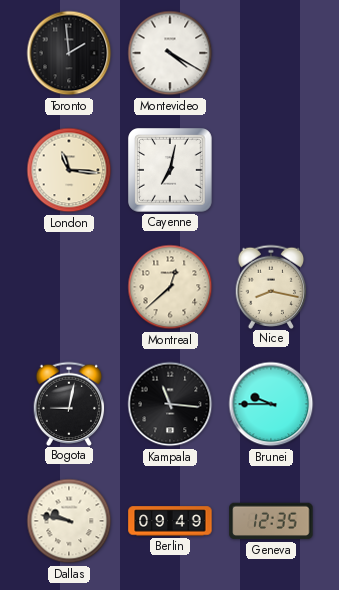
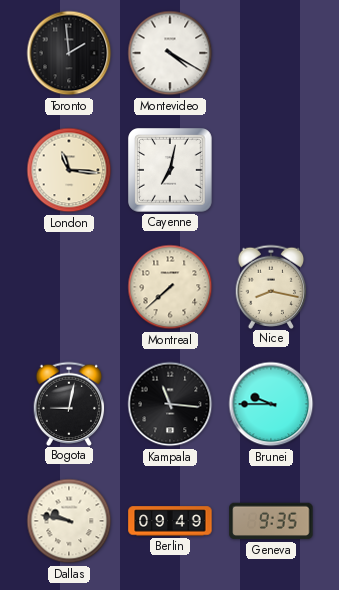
Montreal: 12:38 -> 7:38 (170, 287)
Geneva: 12:35 -> 9:35 (271, 521)
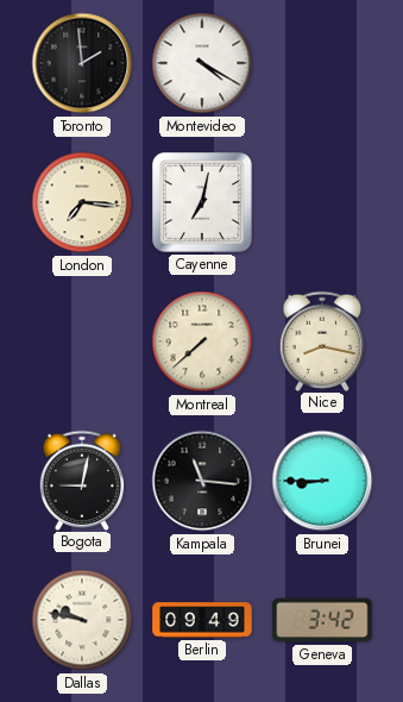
London: 11:16 -> 7:16 (82, 202)
Brunei: 9:45 -> 8:45 (322, 481)
Geneva: 9:35 -> 3:42 (322, 620)
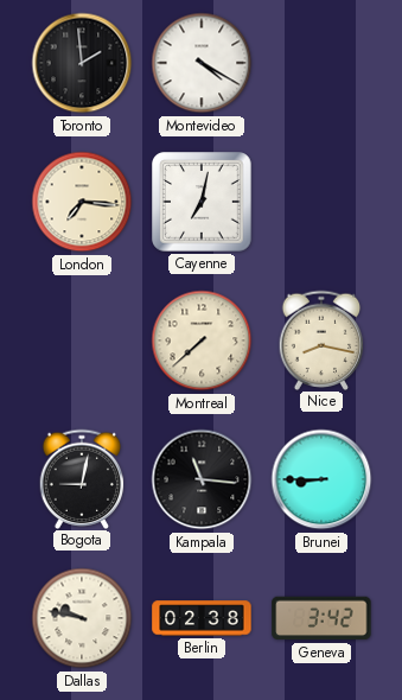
Berlin: 09:49 -> 02:38 (202, 618)
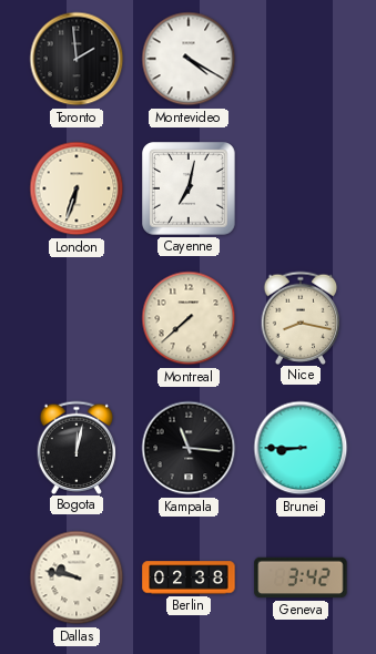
London: 7:16 -> 6:33 (77, 188)
Bogota: 9:02 -> 12:02 (77, 447)
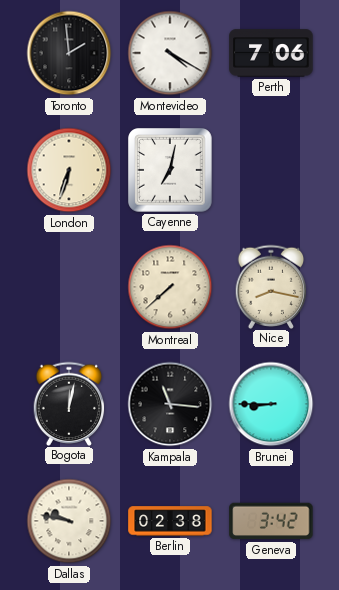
Perth: none -> 7:06 (271, 53)
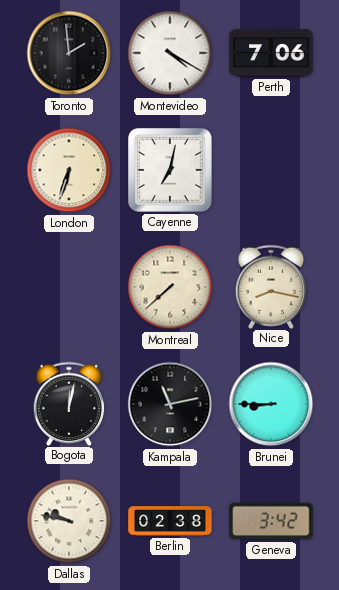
Kampala: 11:16 -> 11:13 (170, 404)
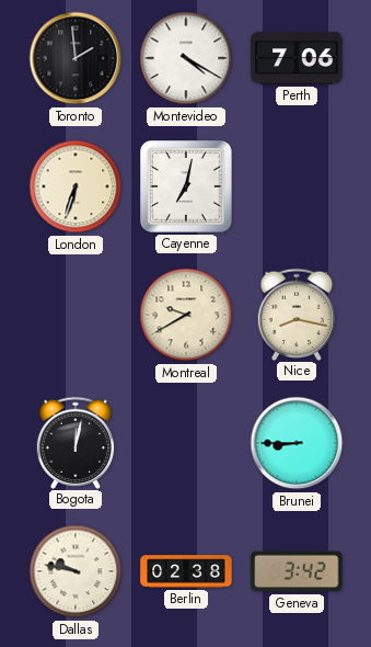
Montreal: 7:38 -> 9:40 (186, 315)
Kampala: 11:13 -> none (170, 404)
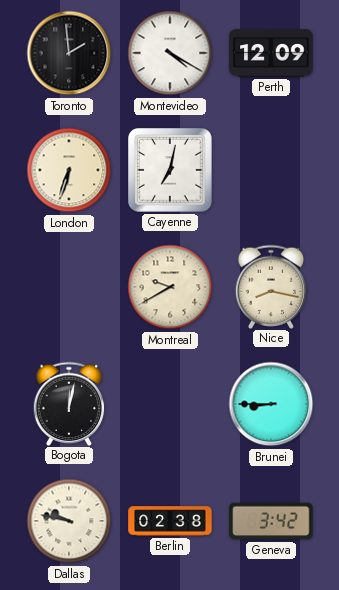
Perth: 7:06 -> 12:09 (271, 53)
